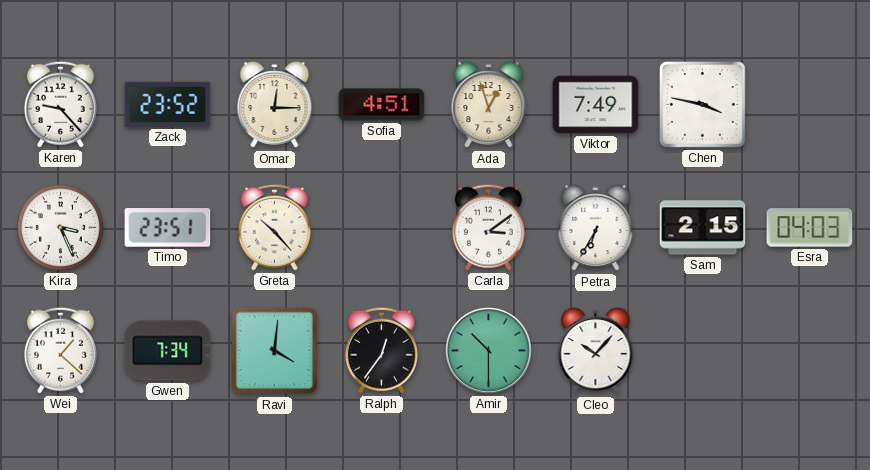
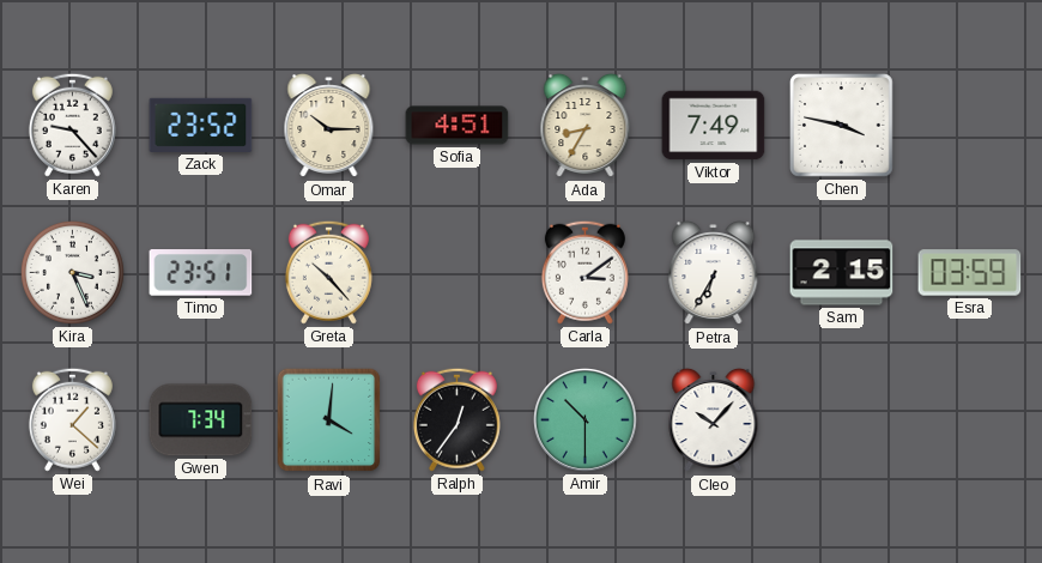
Omar: 12:15 -> 10:15 (329, 126)
Ada: 12:57 -> 8:35 (586, 126)
Esra: 04:03 -> 03:59 (970, 273)
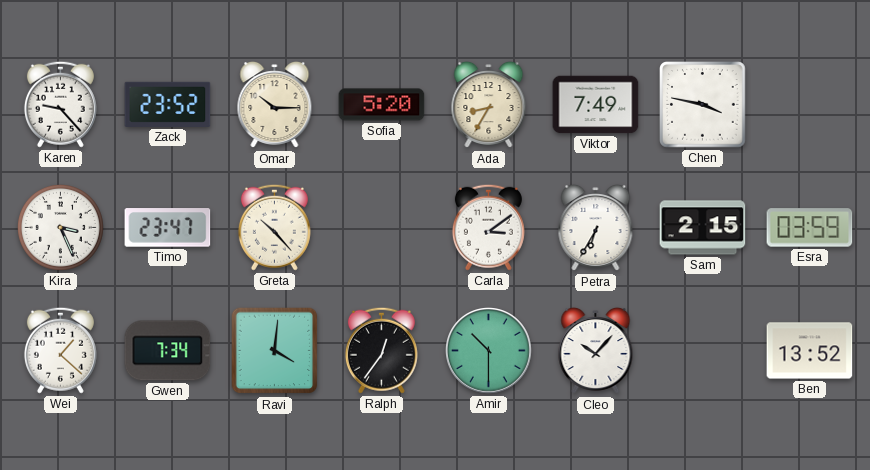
Sofia: 4:51 -> 5:20 (382, 105)
Timo: 23:51 -> 23:47 (168, 228)
Ben: none -> 13:52 (810, 351)
